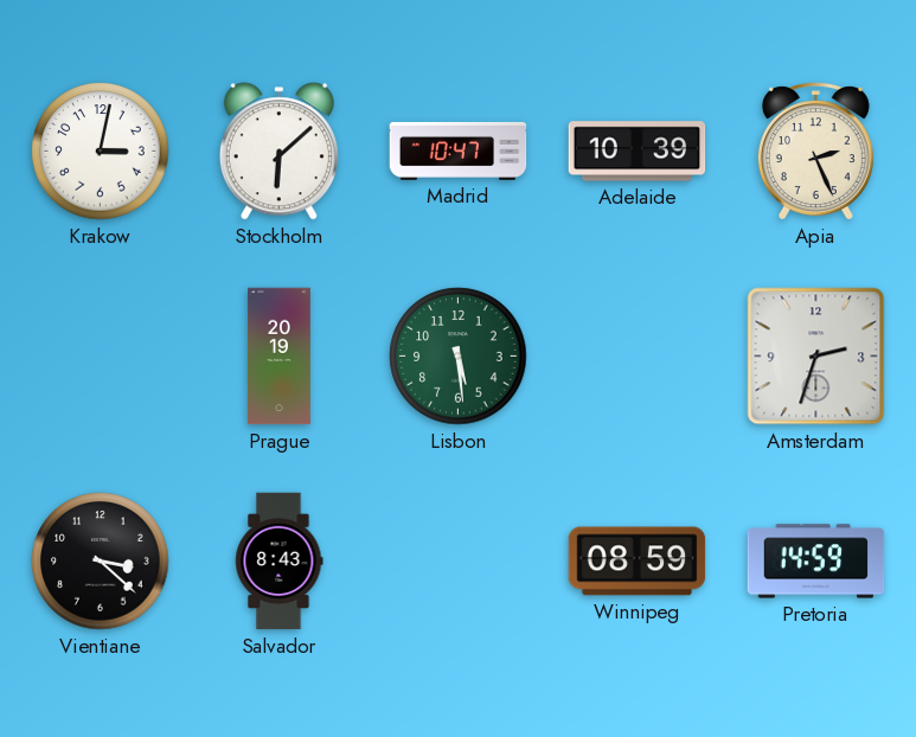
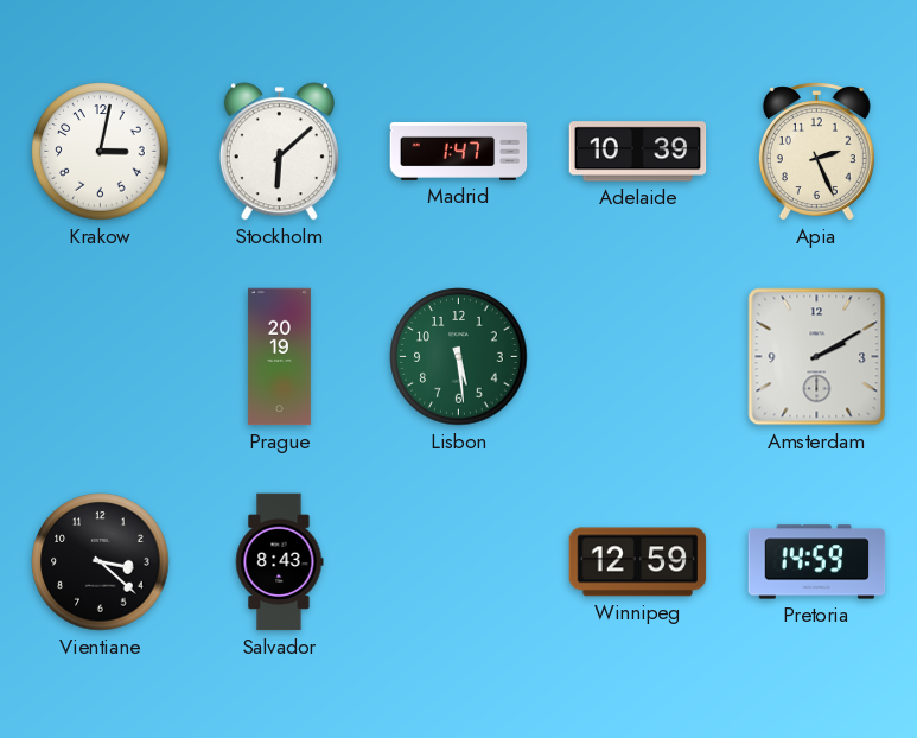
Madrid: 10:47 -> 1:47 (459, 151)
Amsterdam: 2:33 -> 2:10 (817, 357)
Winnipeg: 08:59 -> 12:59 (638, 562)
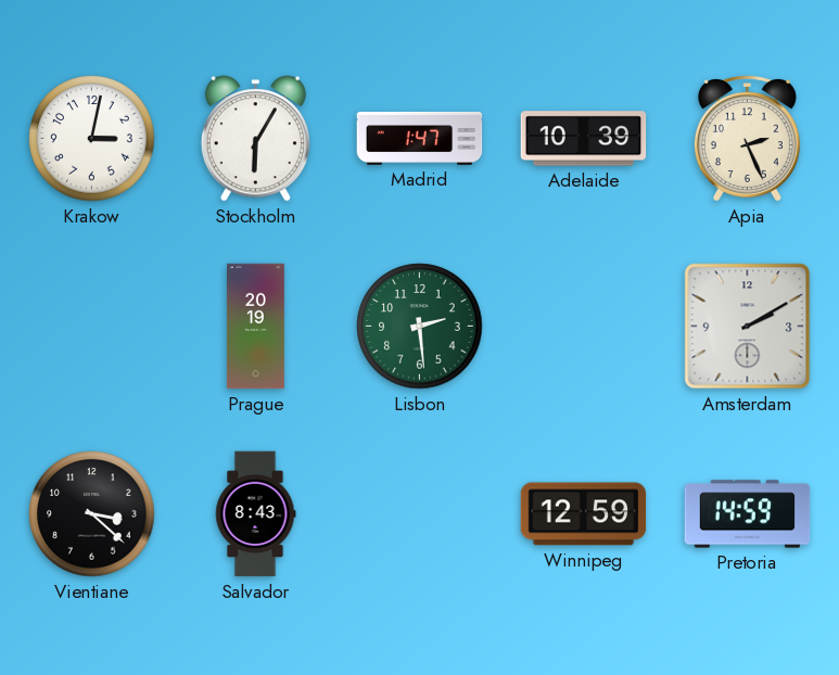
Stockholm: 6:08 -> 6:05 (255, 139)
Lisbon: 5:29 -> 2:29 (420, 327)
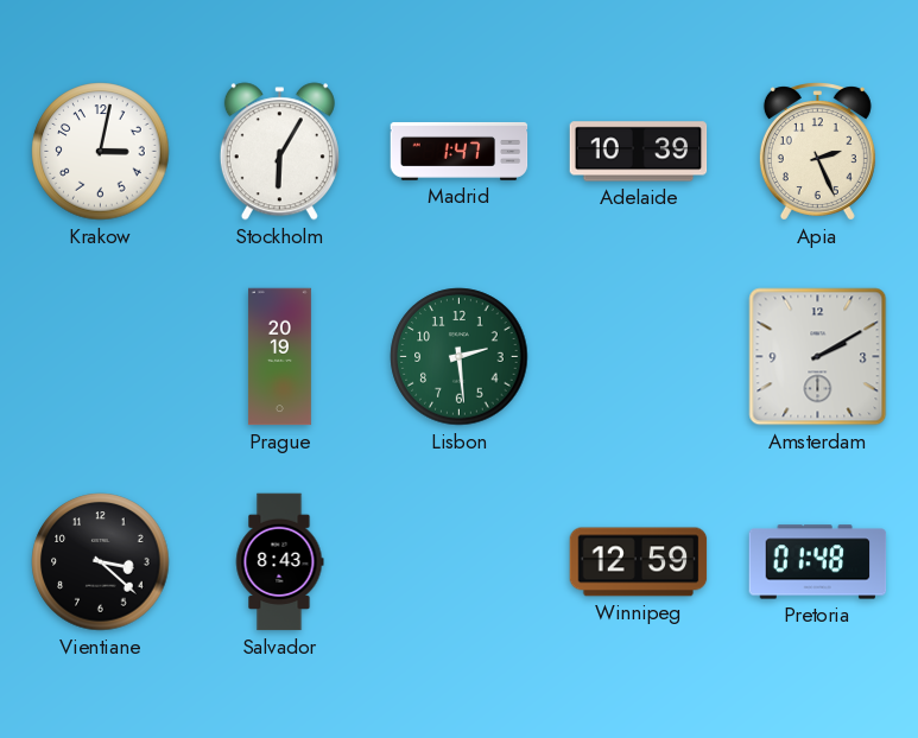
Pretoria: 14:59 -> 01:48 (818, 562)
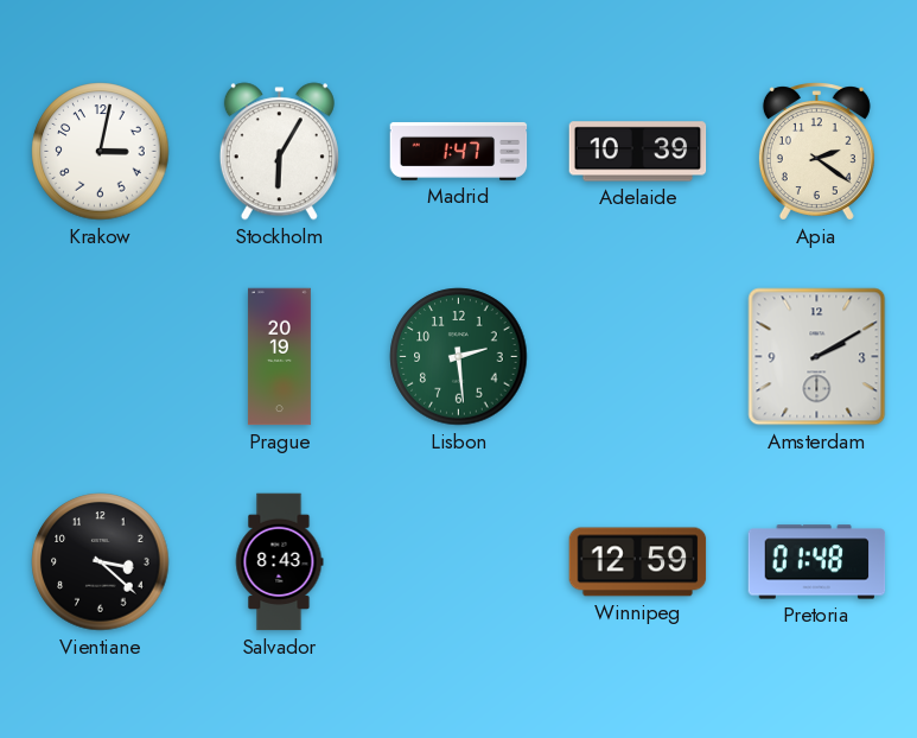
Apia: 2:26 -> 2:21 (816, 152)
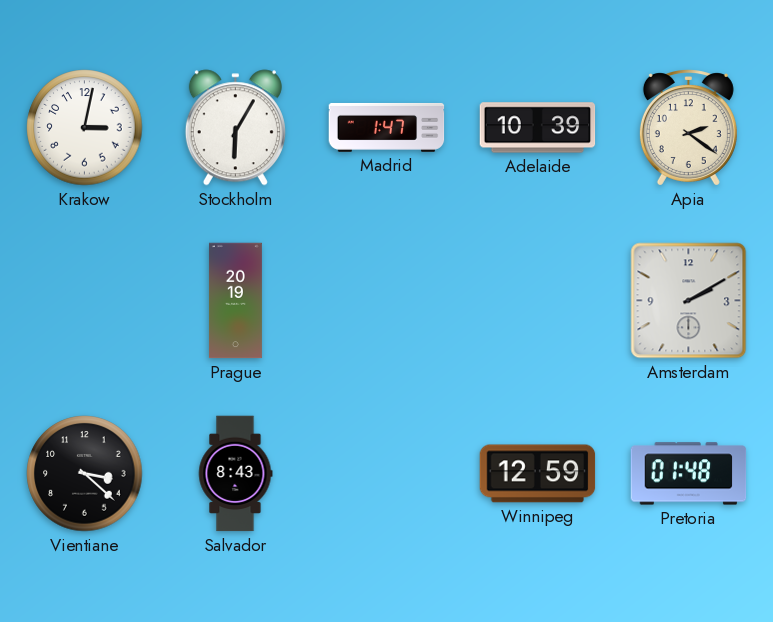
Lisbon: 2:29 -> none (459, 357)
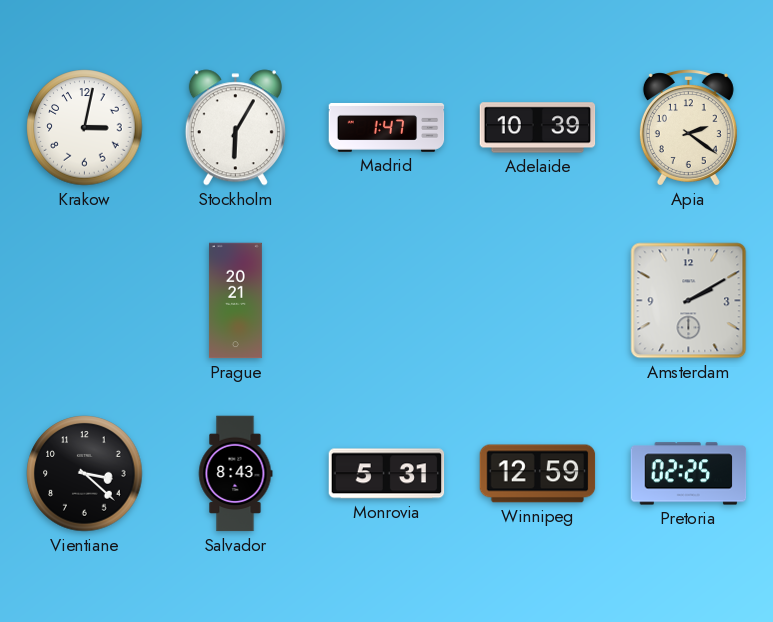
Prague: 20:19 -> 20:21 (235, 301)
Monrovia: none -> 5:31 (387, 474)
Pretoria: 01:48 -> 02:25 (689, 474)
